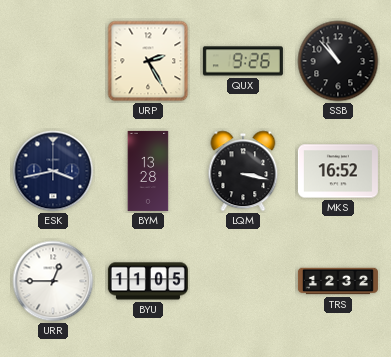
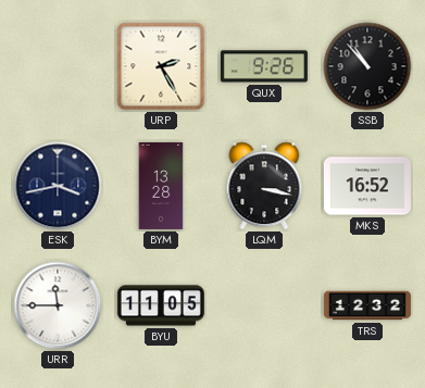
URR: 12:45 -> 11:45 (58, 305)
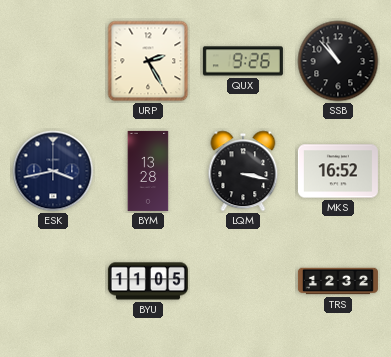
URR: 11:45 -> none (58, 305)
